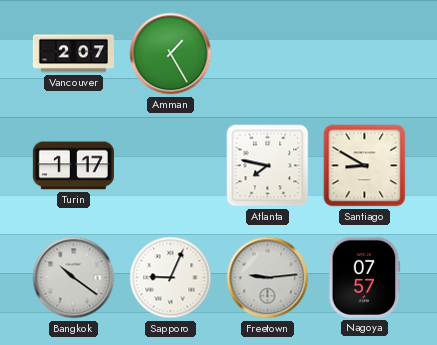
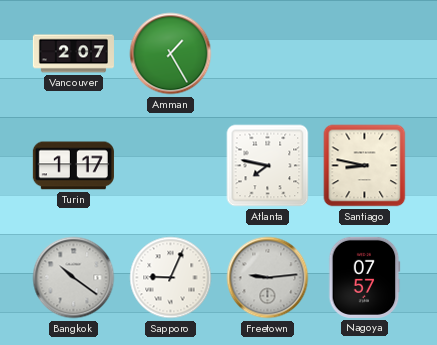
Santiago: 8:50 -> 8:47 (365, 166)
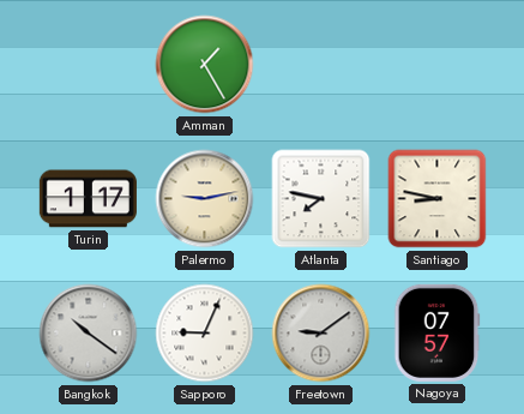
Vancouver: 2:07 -> none (73, 54)
Palermo: none -> 9:13 (205, 199)
Freetown: 9:14 -> 9:09 (321, 334)
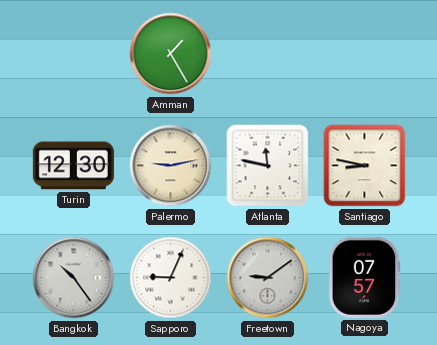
Turin: 1:17 -> 12:30 (73, 166)
Atlanta: 7:47 -> 11:47 (268, 166)
Bangkok: 10:21 -> 10:24 (74, 278)
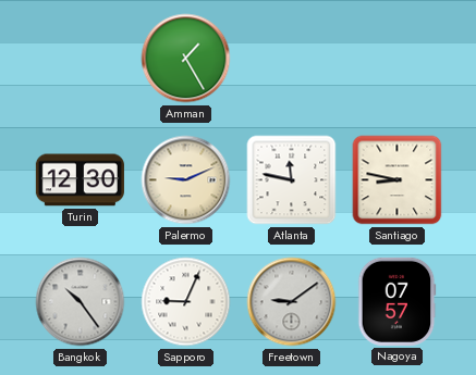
Palermo: 9:13 -> 9:11 (186, 180)
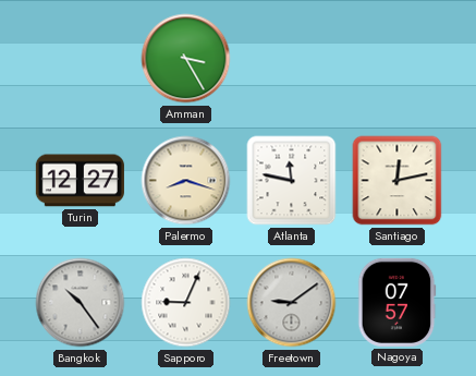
Amman: 1:25 -> 3:25 (186, 59)
Turin: 12:30 -> 12:27 (80, 181)
Palermo: 9:11 -> 8:18 (186, 181)
Santiago: 8:47 -> 12:13 (398, 181)
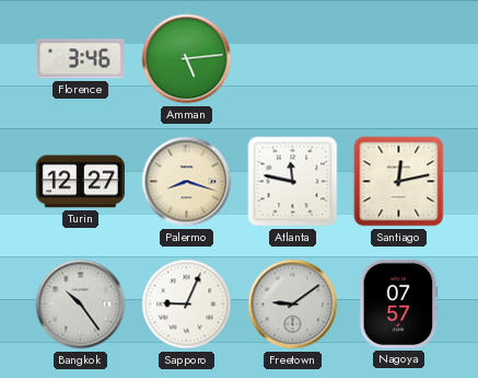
Florence: none -> 3:46 (80, 59)
Amman: 3:25 -> 5:14 (187, 59)
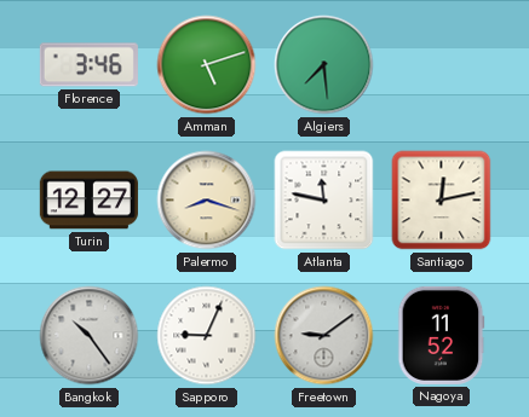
Amman: 5:14 -> 5:12 (207, 65)
Algiers: none -> 7:29 (324, 65)
Nagoya: 07:57 -> 11:52 (442, 335)
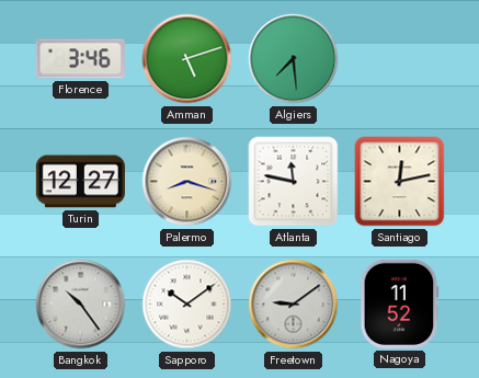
Sapporo: 9:04 -> 10:09 (187, 305)
